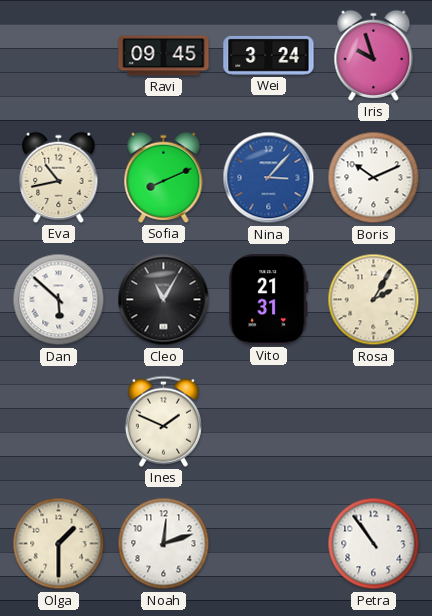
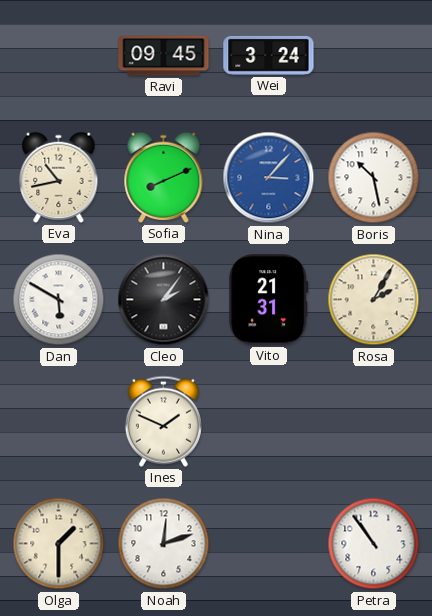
Iris: 9:57 -> none (374, 55)
Boris: 10:11 -> 10:28 (374, 178)
Dan: 5:52 -> 5:50 (59, 300)
Cleo: 11:05 -> 2:06 (164, 300)
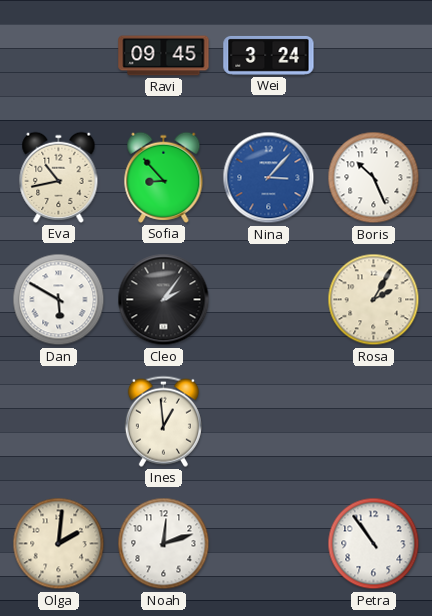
Sofia: 8:11 -> 8:53 (164, 177)
Boris: 10:28 -> 10:26 (374, 178)
Vito: 21:31 -> none (269, 300)
Ines: 1:49 -> 12:59 (163, 421)
Olga: 1:30 -> 2:01 (59, 544)
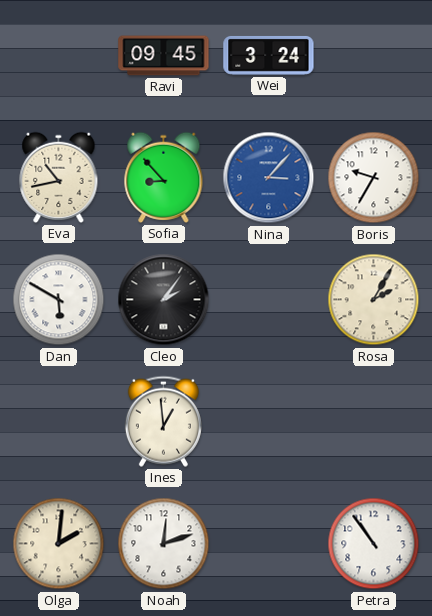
Boris: 10:26 -> 9:35 (374, 178)
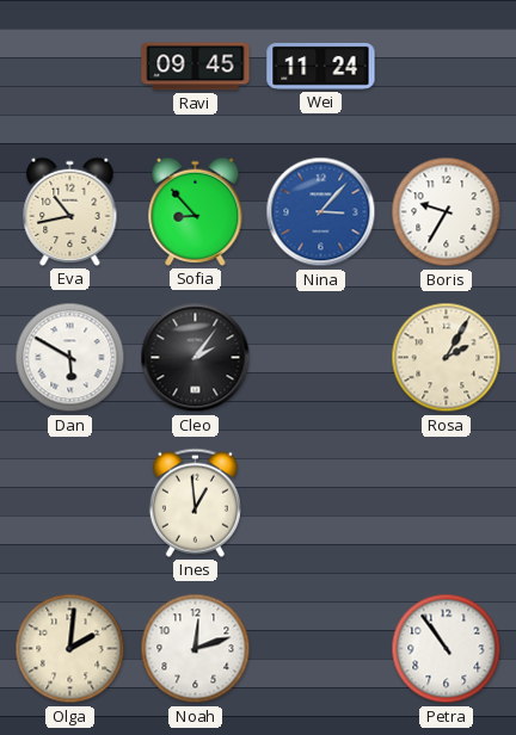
Wei: 3:24 -> 11:24 (321, 66)
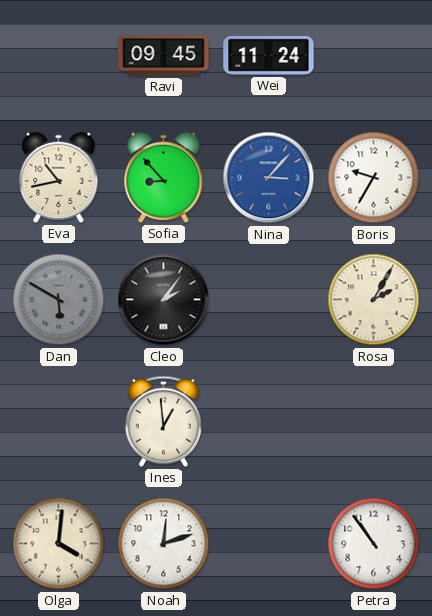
Dan dial: white -> grey (59, 300)
Olga: 2:01 -> 4:01 (59, 544)
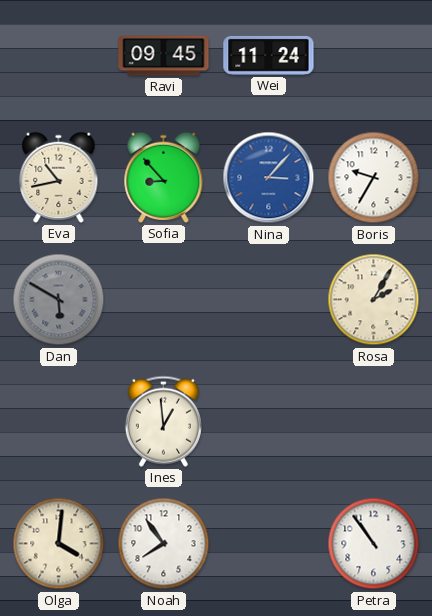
Cleo: 2:06 -> none (164, 300)
Noah: 12:12 -> 7:54 (164, 544)
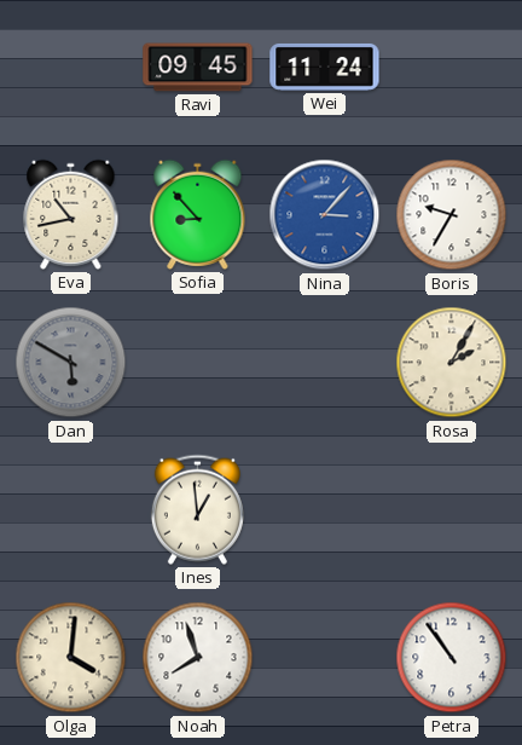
Noah: 7:54 -> 7:57 (198, 658)
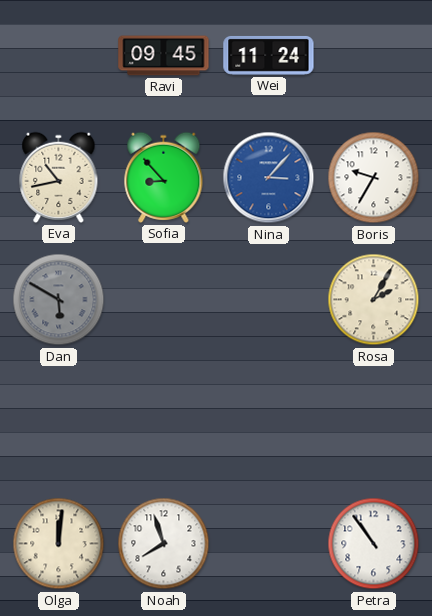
Ines: 12:59 -> none (197, 509)
Olga: 4:01 -> 12:01 (59, 544)
